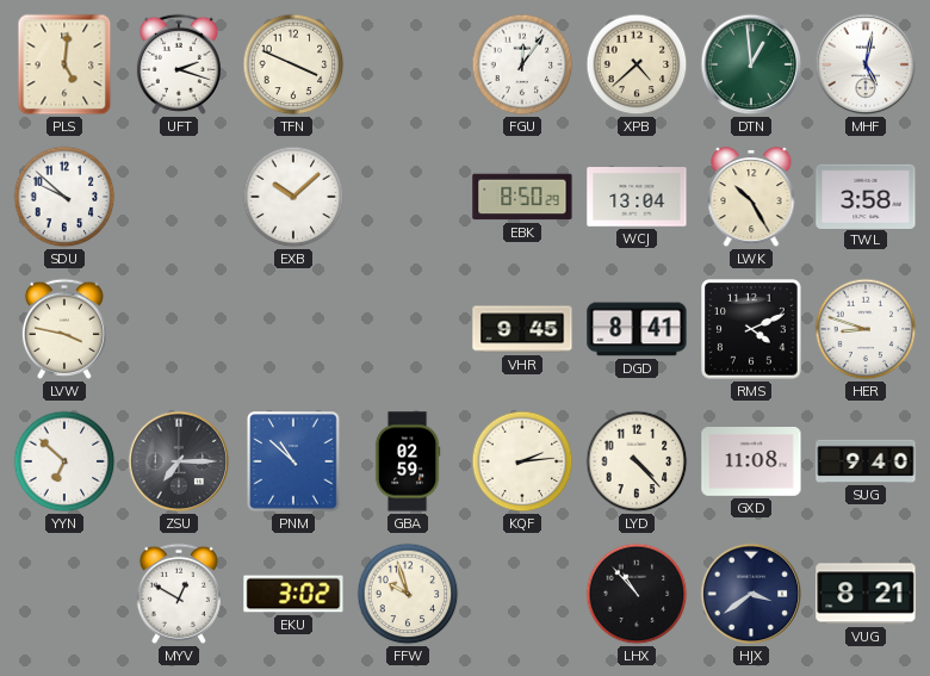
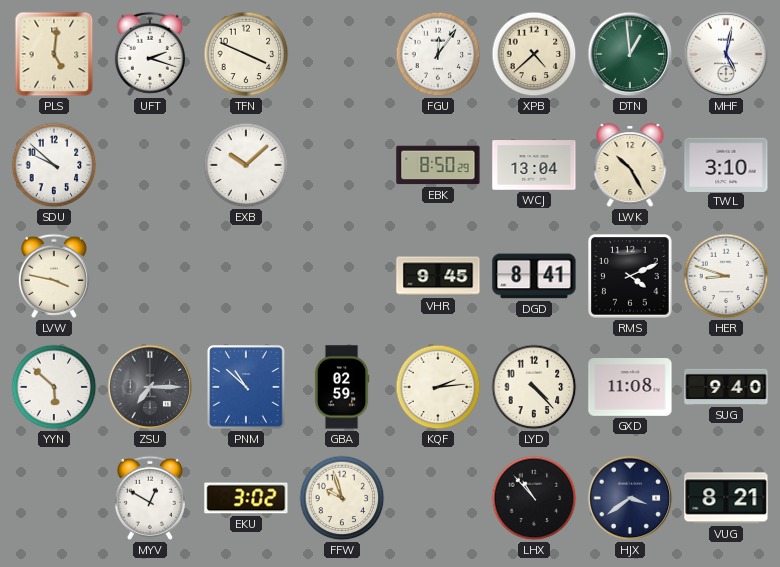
TWL: 3:58 -> 3:10 (726, 164)
YYN: 6:52 -> 5:52 (54, 387)
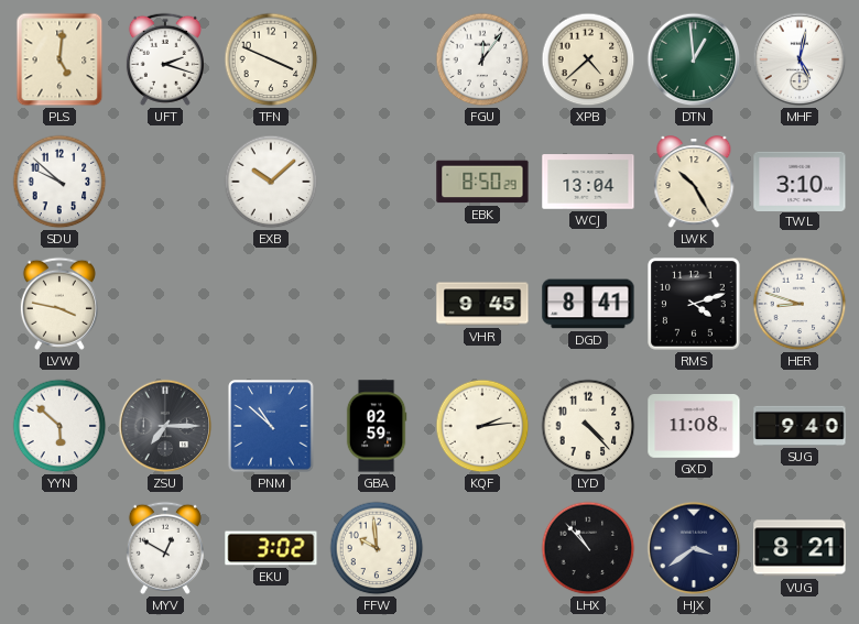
RMS: 4:11 -> 4:12 (694, 304)
FFW: 9:57 -> 9:59 (377, 548)
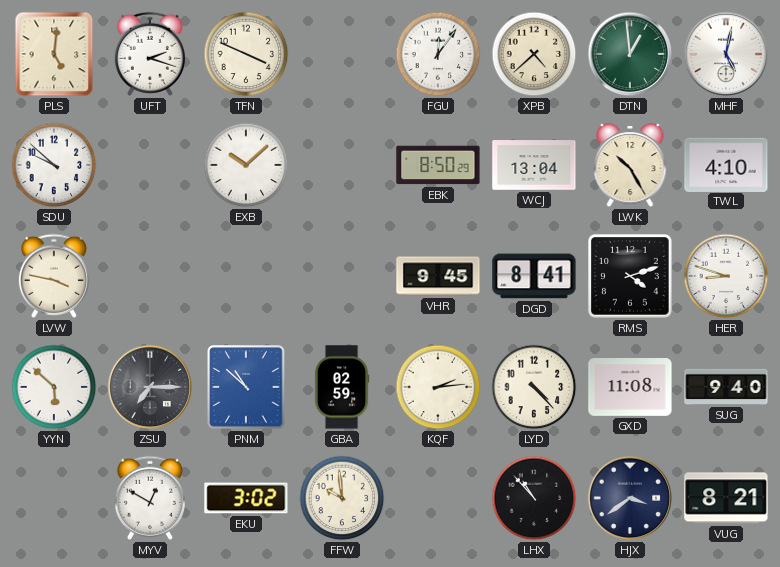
TWL: 3:10 -> 4:10 (726, 164)
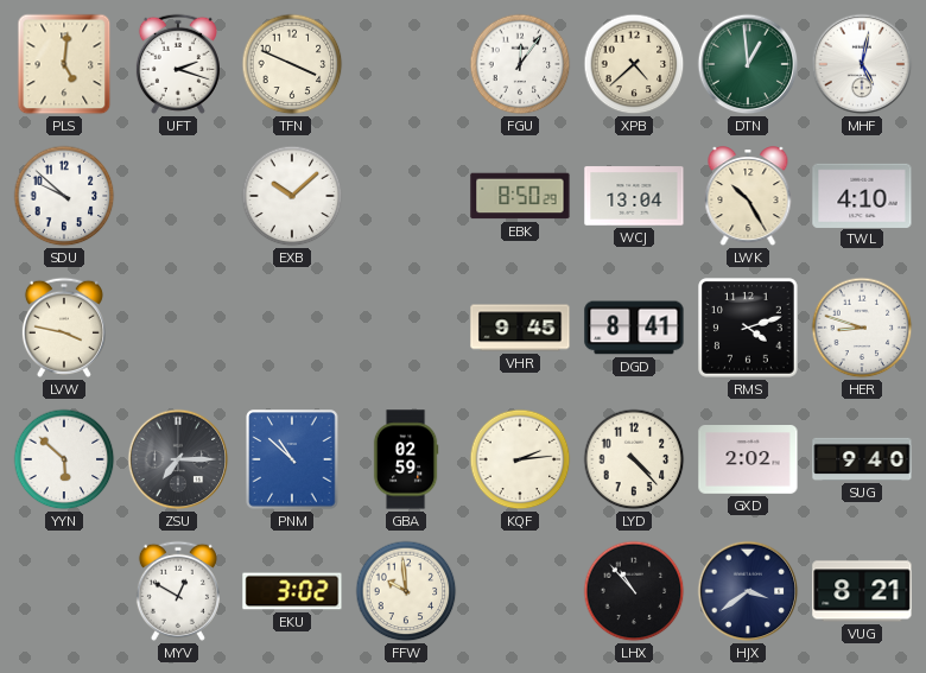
GXD: 11:08 -> 2:02 (748, 461)
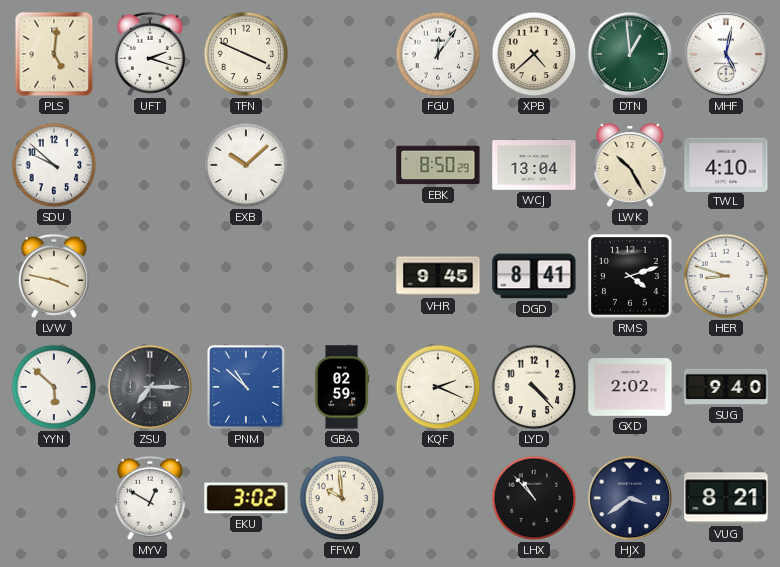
KQF: 2:14 -> 2:19 (438, 387)
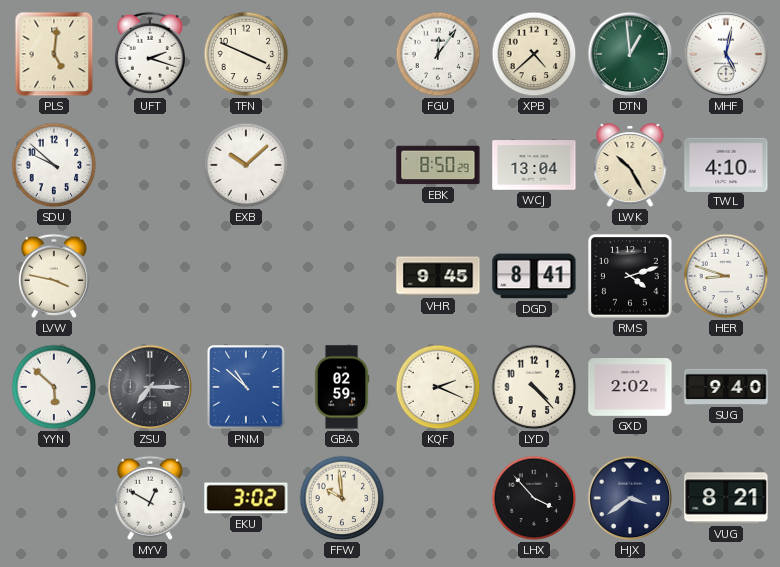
LHX: 10:53 -> 3:53 (534, 498)
